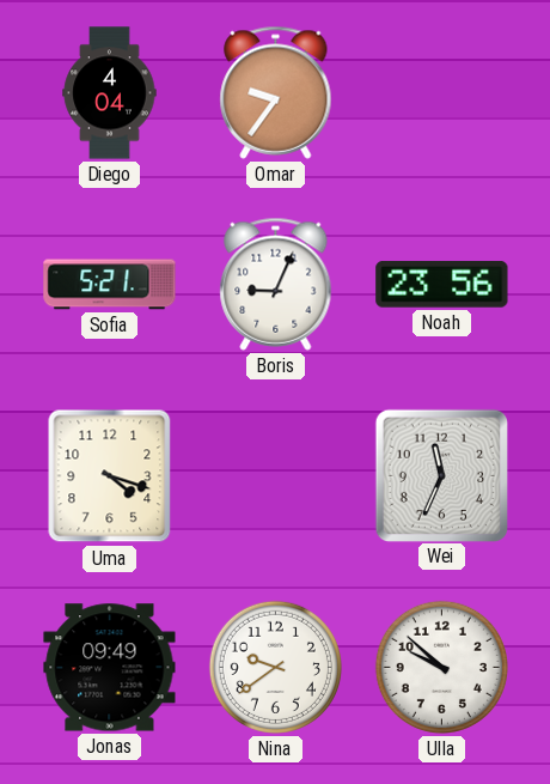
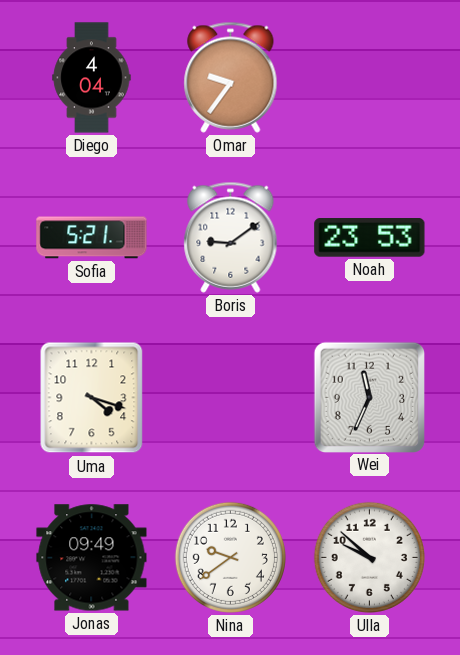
Boris: 9:04 -> 9:09 (231, 237)
Noah: 23:56 -> 23:53 (370, 238)
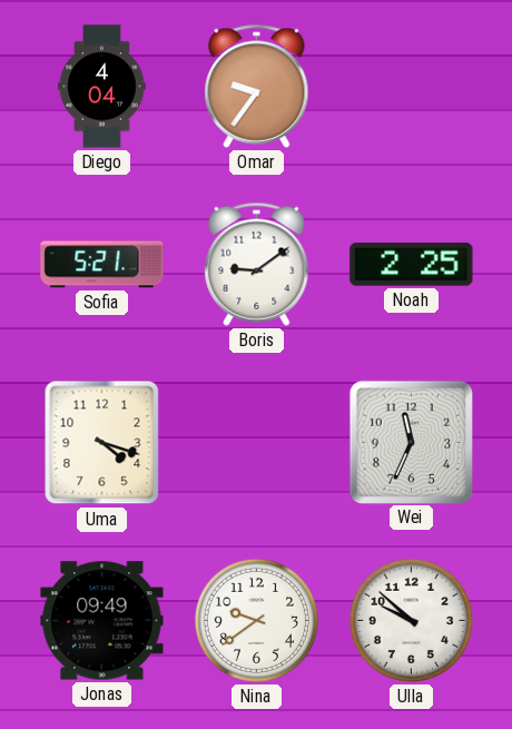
Noah: 23:53 -> 2:25 (412, 265)
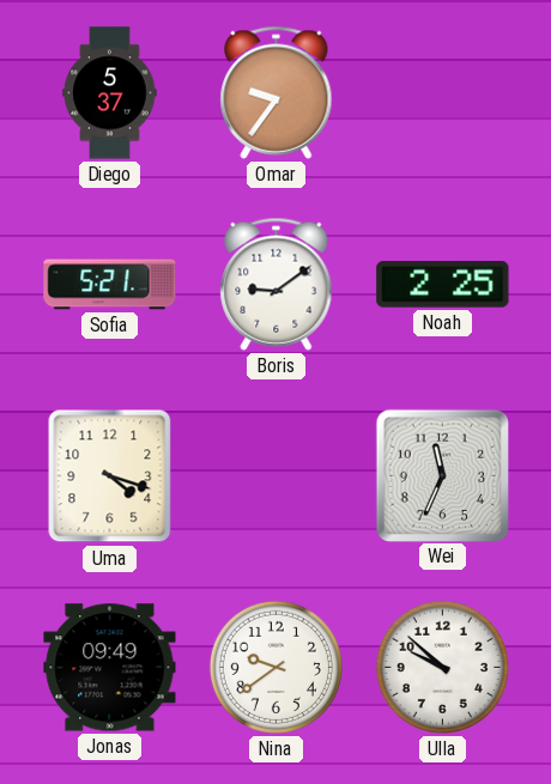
Diego: 4:04 -> 5:37 (110, 93)
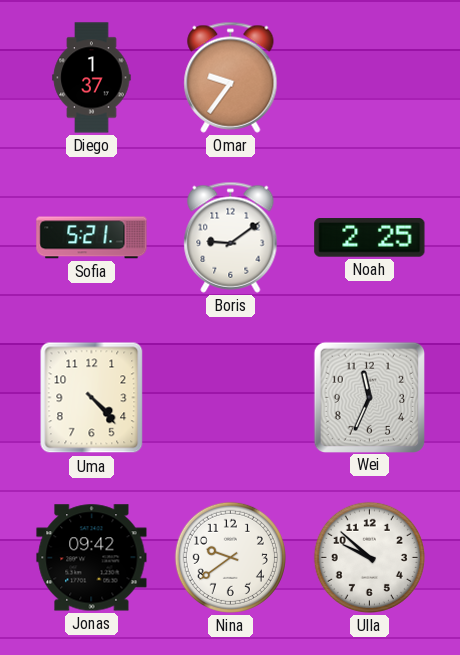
Diego: 5:37 -> 1:37 (92, 78)
Uma: 4:18 -> 4:23 (92, 398)
Jonas: 09:49 -> 09:42 (92, 558)
